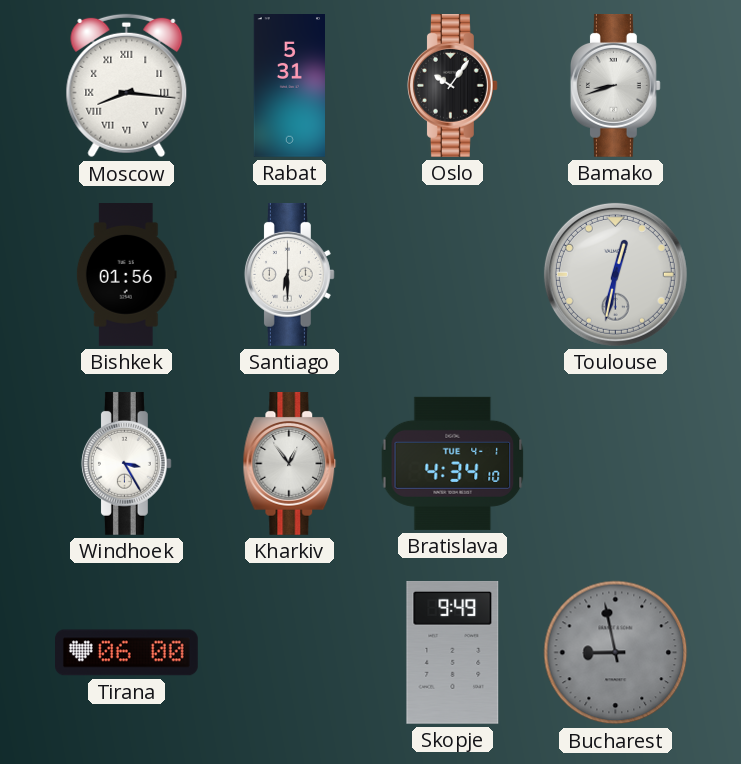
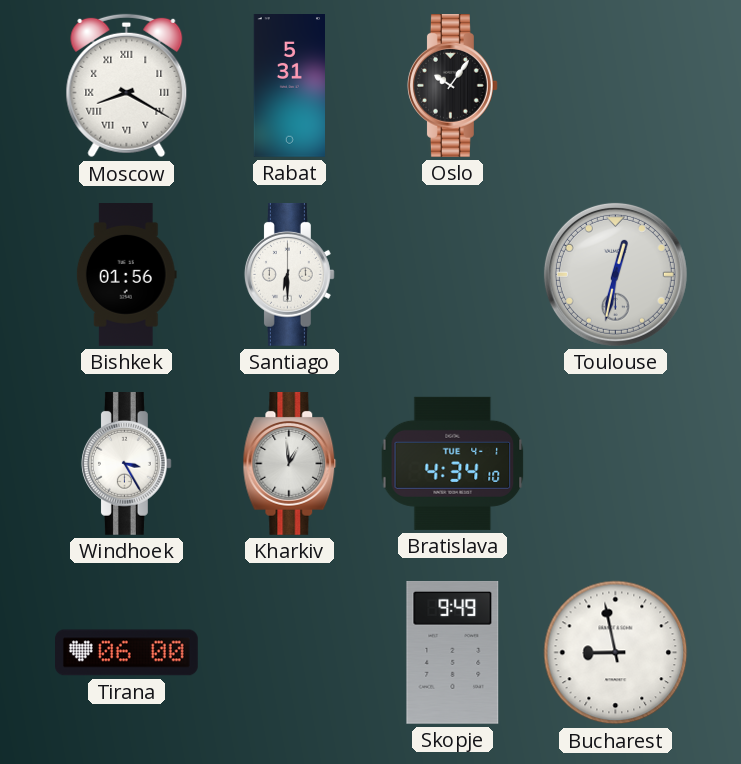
Moscow: 8:16 -> 8:20 (127, 86)
Bamako: 8:42 -> none (616, 86)
Kharkiv: 12:54 -> 12:59 (290, 464)
Bucharest dial: grey -> white (616, 653)
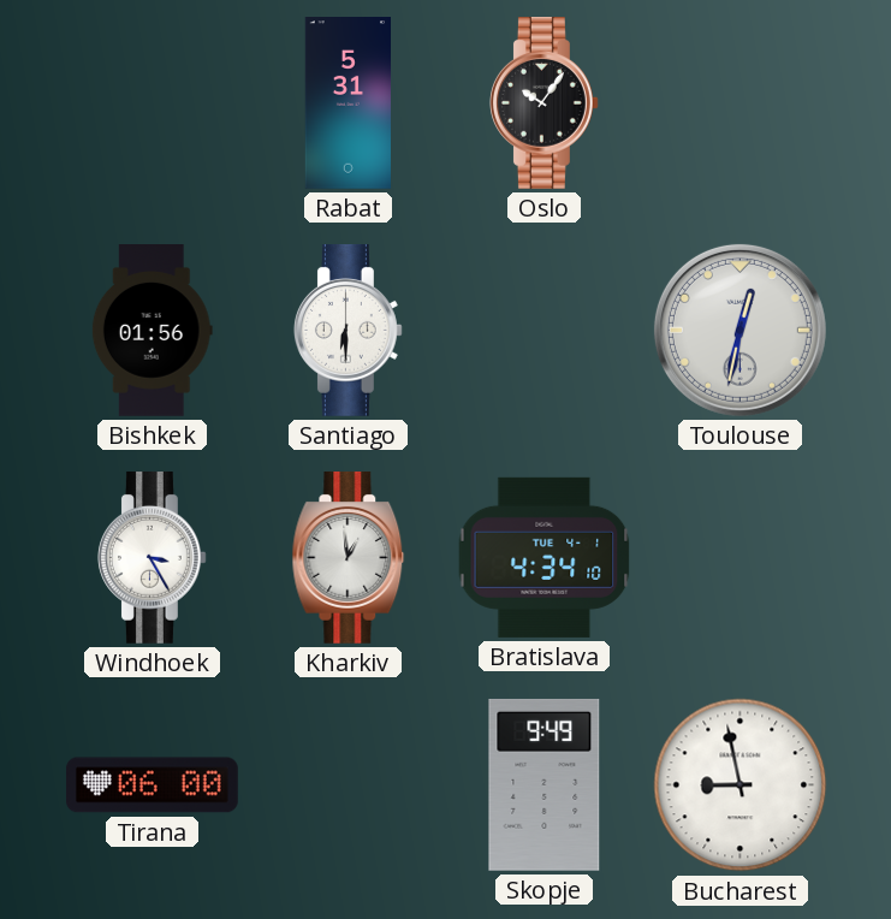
Moscow: 8:20 -> none (127, 86)
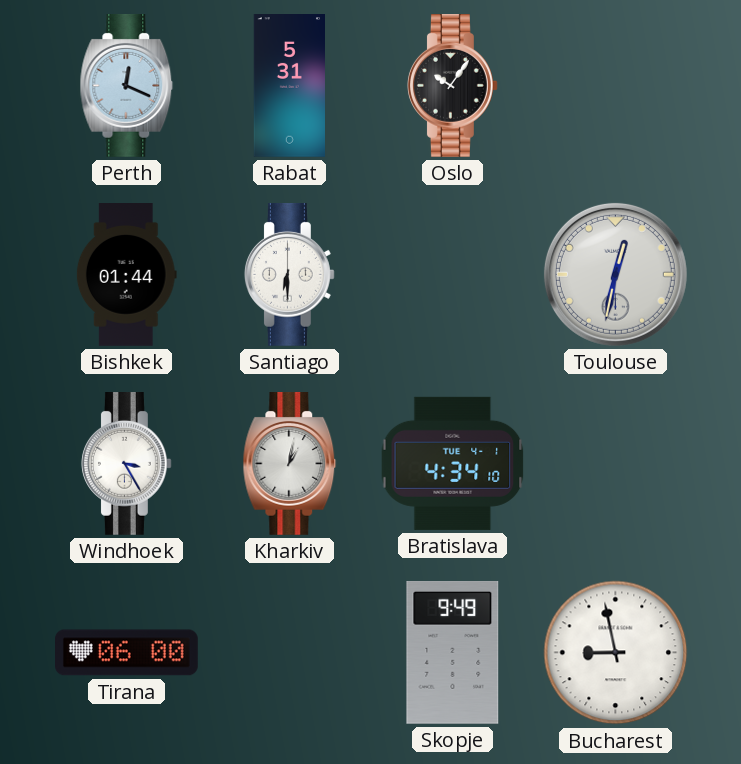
Perth: none -> 12:19 (127, 86)
Bishkek: 01:56 -> 01:44 (126, 275)
Kharkiv: 12:59 -> 1:02 (290, 464)
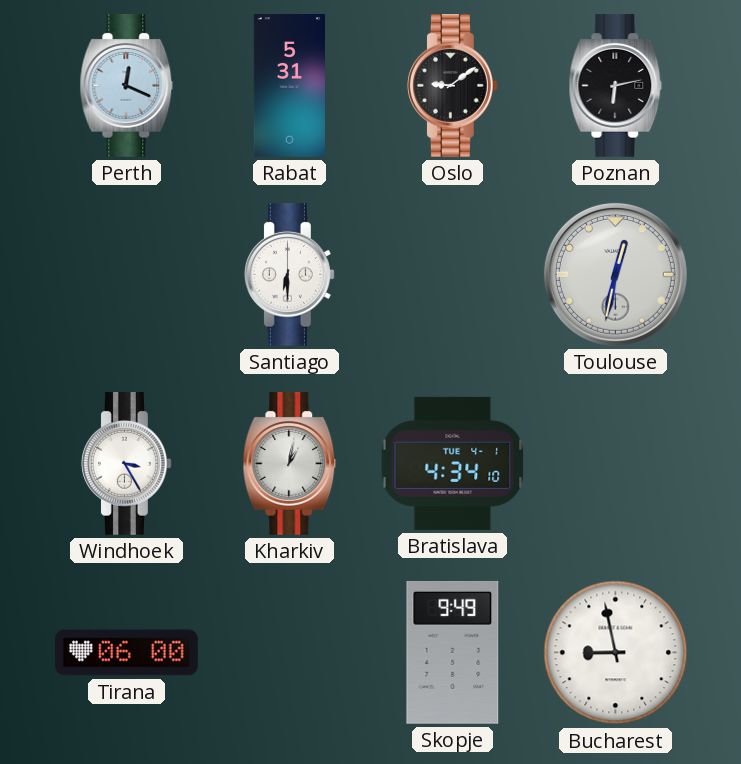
Oslo: 10:06 -> 9:09 (453, 86)
Poznan: none -> 6:13 (616, 86)
Bishkek: 01:44 -> none (126, 275)
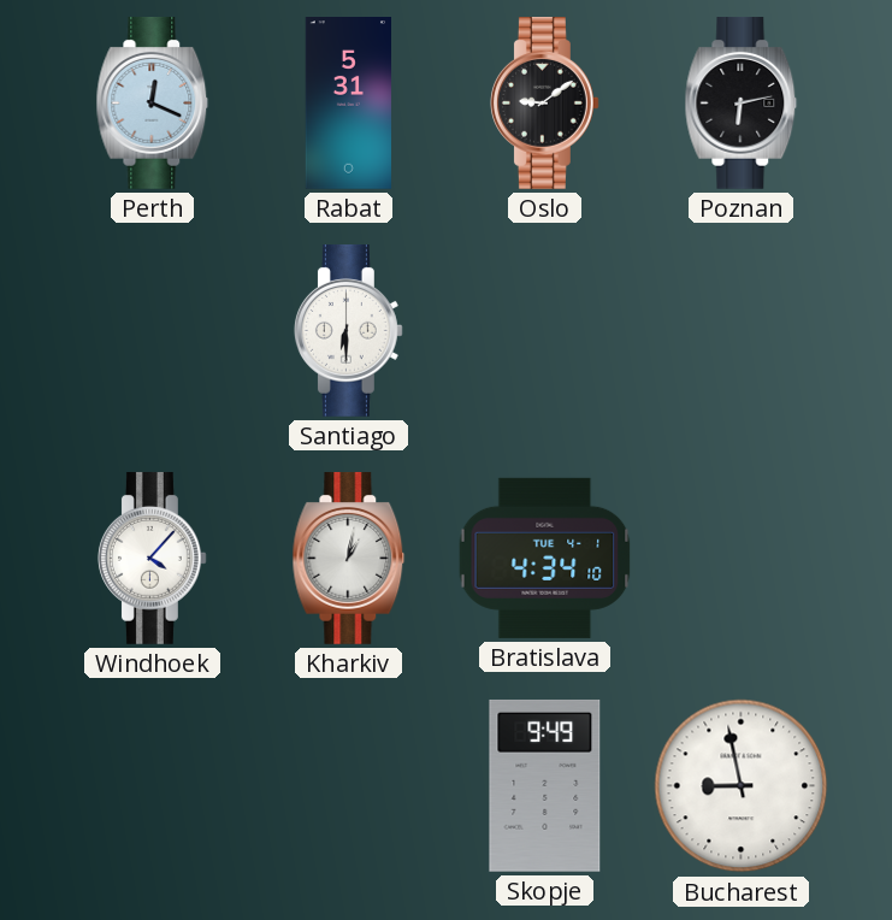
Toulouse: 12:32 -> none (615, 274)
Windhoek: 3:25 -> 4:07 (153, 559)
Tirana: 06:00 -> none (127, 653)
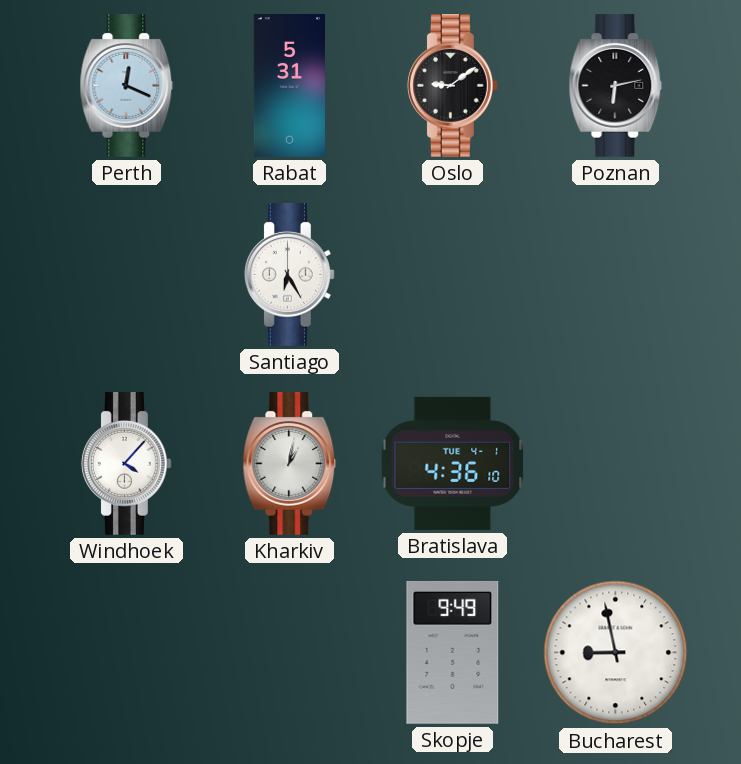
Santiago: 6:30 -> 6:25 (290, 275)
Bratislava: 4:34 -> 4:36 (453, 463)
